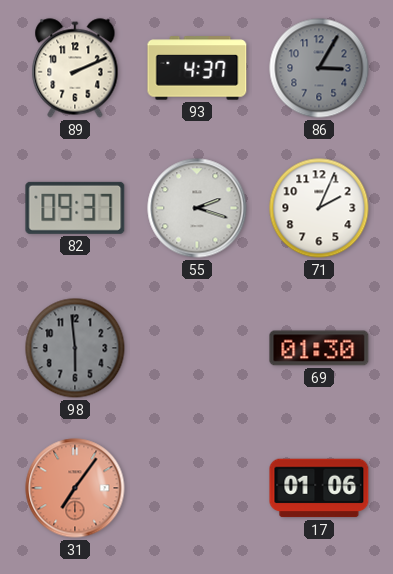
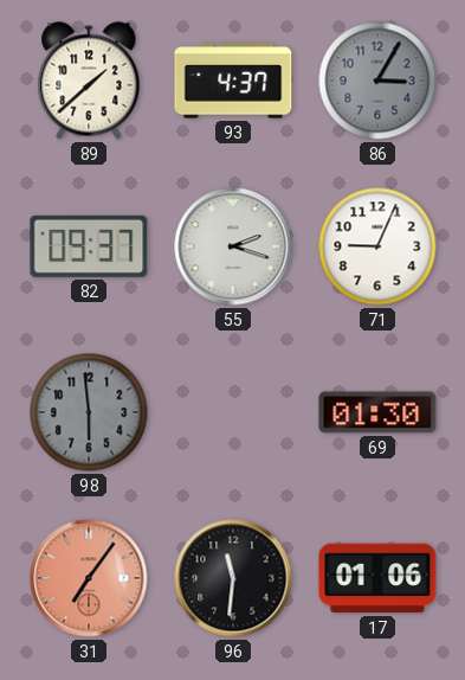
89: 2:11 -> 1:38 (89, 81)
71: 2:04 -> 9:04 (377, 246)
96: none -> 11:31 (233, 578)
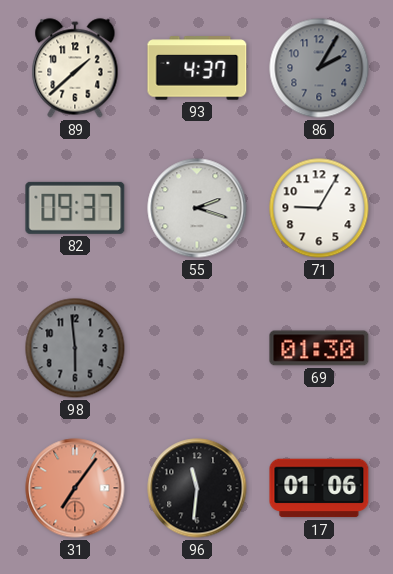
86: 3:05 -> 2:05 (319, 68)
71: 9:04 -> 9:05 (319, 208)
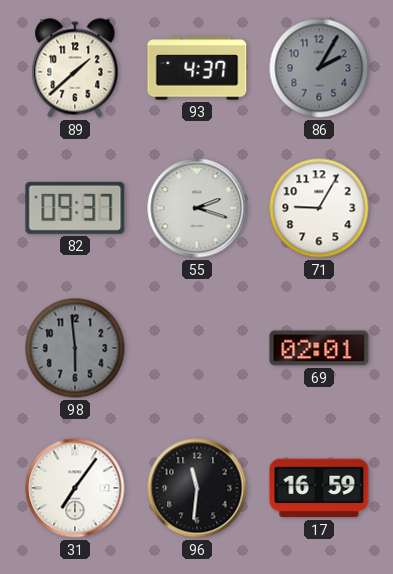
69: 01:30 -> 02:01 (319, 348)
31 dial: salmon -> white (75, 488)
17: 01:06 -> 16:59 (319, 488)
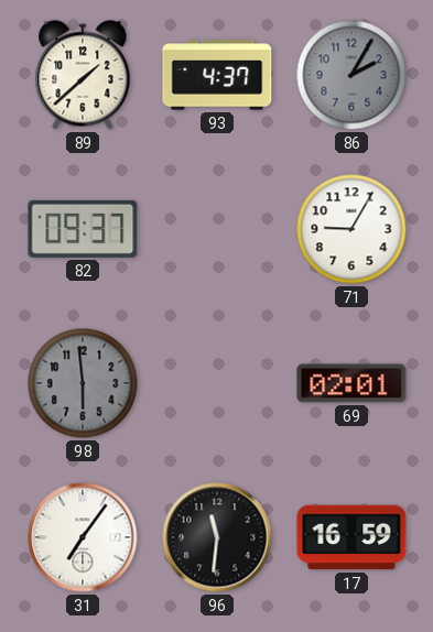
55: 2:18 -> none (197, 208)
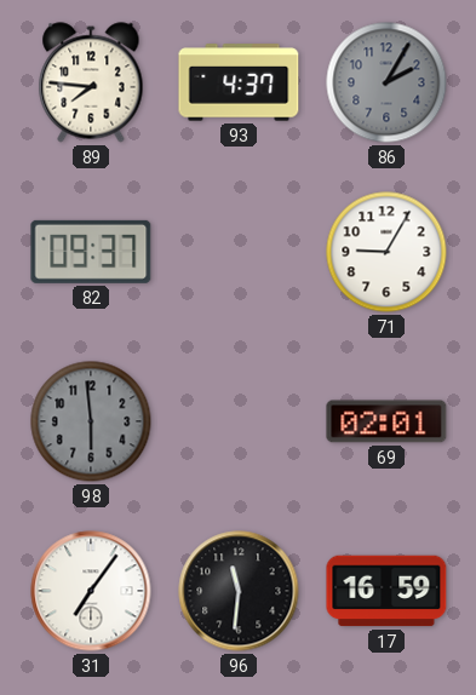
89: 1:38 -> 7:46 (91, 82)
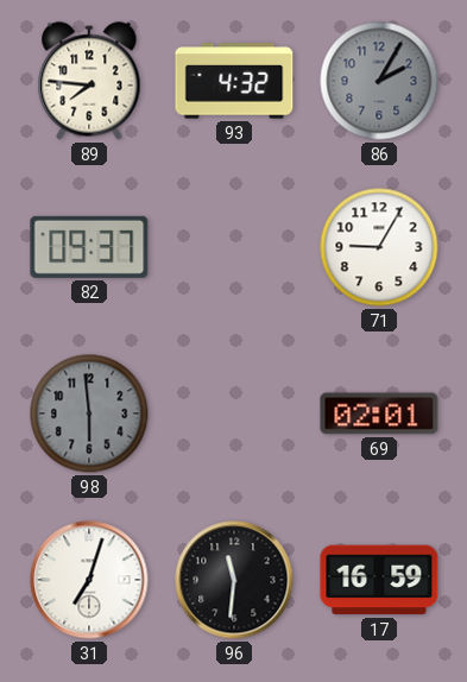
93: 4:37 -> 4:32 (234, 81)
31: 7:06 -> 7:03 (89, 580)
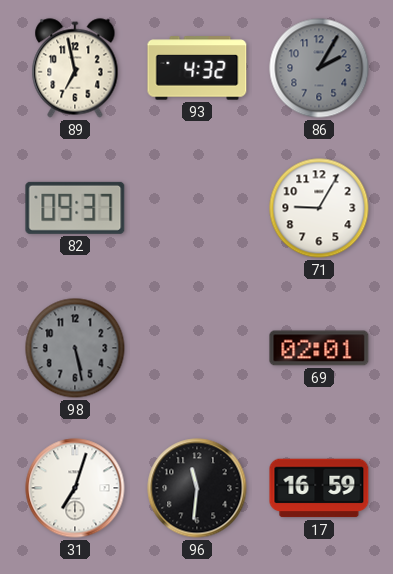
89: 7:46 -> 6:58 (75, 68)
98: 5:59 -> 5:28 (75, 348)
